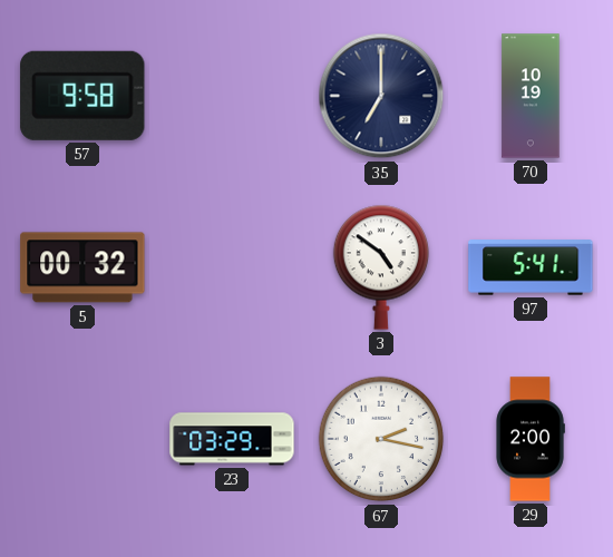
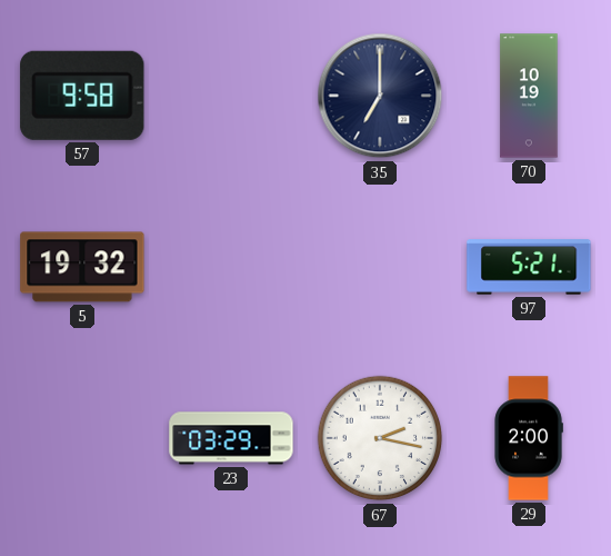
5: 00:32 -> 19:32 (82, 267)
3: 4:51 -> none (380, 267)
97: 5:41 -> 5:21 (529, 267)
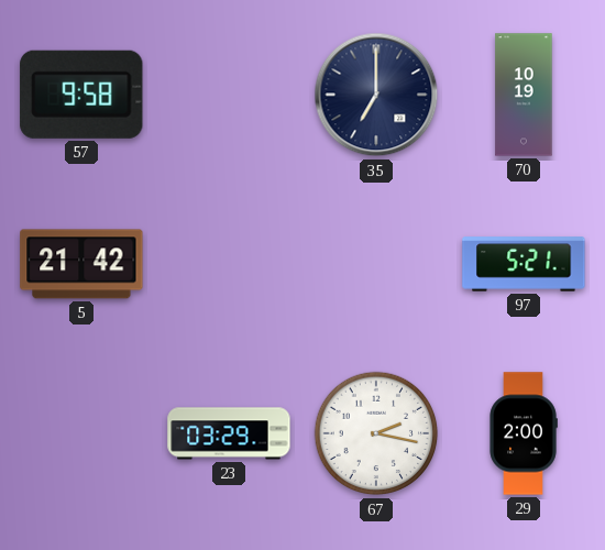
5: 19:32 -> 21:42 (81, 264)
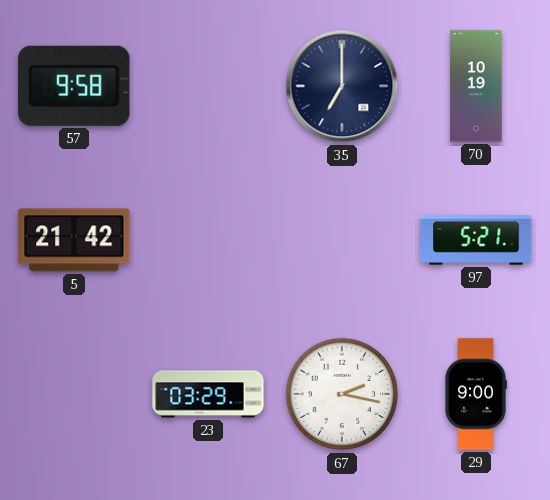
29: 2:00 -> 9:00 (476, 394)
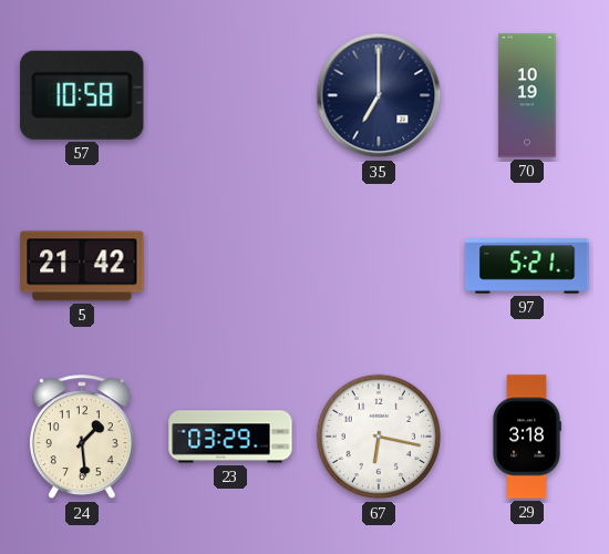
57: 9:58 -> 10:58 (82, 95)
24: none -> 1:29 (82, 438)
67: 2:17 -> 6:17 (379, 437)
29: 9:00 -> 3:18 (527, 437)
